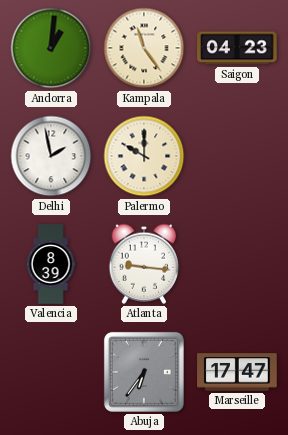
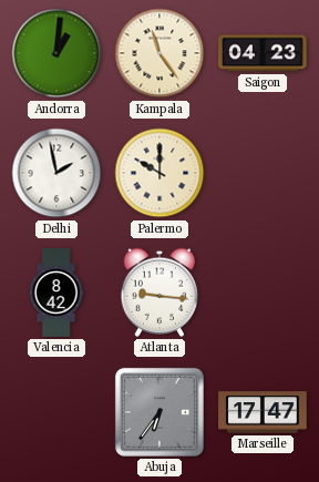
Valencia: 8:39 -> 8:42 (56, 293)
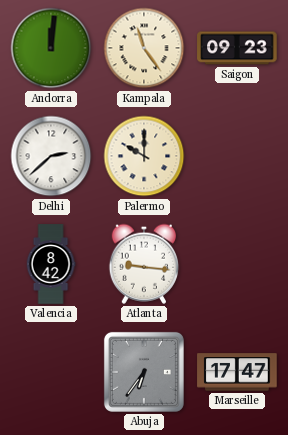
Andorra: 1:01 -> 12:01 (51, 48)
Saigon: 04:23 -> 09:23 (237, 48)
Delhi: 1:58 -> 2:38 (51, 156)
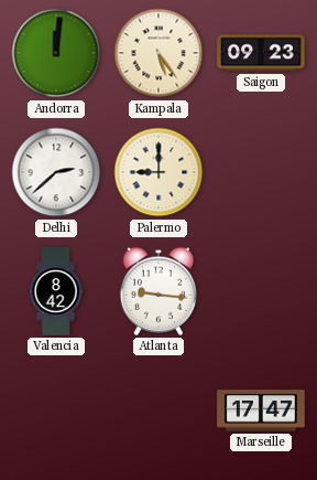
Kampala: 11:24 -> 5:24 (158, 53)
Palermo: 10:00 -> 9:00 (158, 172)
Abuja: 6:36 -> none (144, 372)
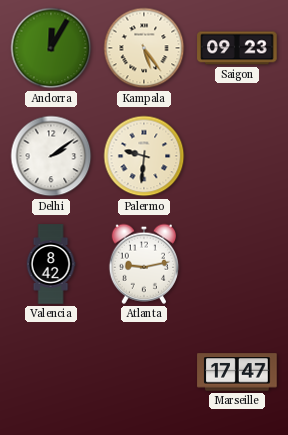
Andorra: 12:01 -> 12:05 (51, 48)
Delhi: 2:38 -> 2:09 (51, 156)
Palermo: 9:00 -> 9:31 (144, 156)
Atlanta: 9:16 -> 9:13 (144, 264)
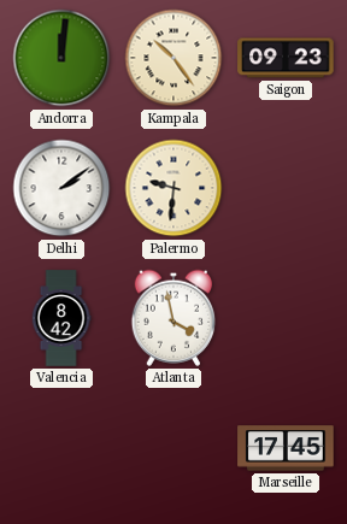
Andorra: 12:05 -> 12:01 (61, 58)
Kampala: 5:24 -> 10:24 (173, 58)
Atlanta: 9:13 -> 3:58 (173, 318)
Marseille: 17:47 -> 17:45 (286, 448)
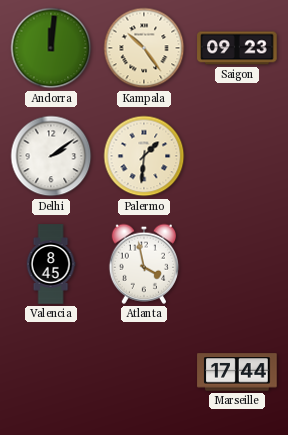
Palermo: 9:31 -> 1:31 (144, 156)
Valencia: 8:42 -> 8:45 (51, 264)
Marseille: 17:45 -> 17:44 (237, 372)
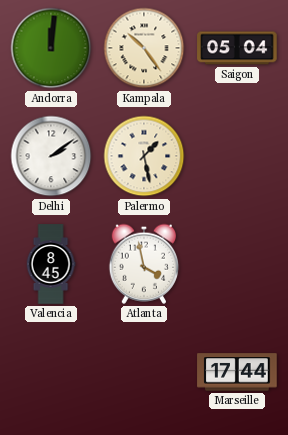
Saigon: 09:23 -> 05:04 (237, 48)
Palermo: 1:31 -> 1:28 (144, 156)
